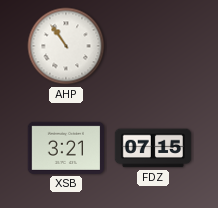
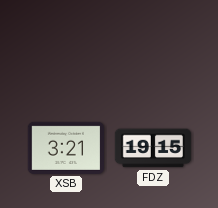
AHP: 10:54 -> none (66, 46)
FDZ: 07:15 -> 19:15 (153, 148)
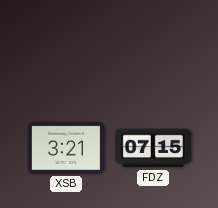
FDZ: 19:15 -> 07:15 (153, 148)
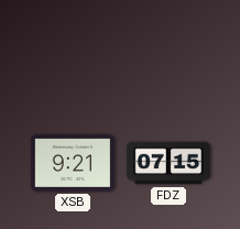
XSB: 3:21 -> 9:21 (73, 163)
